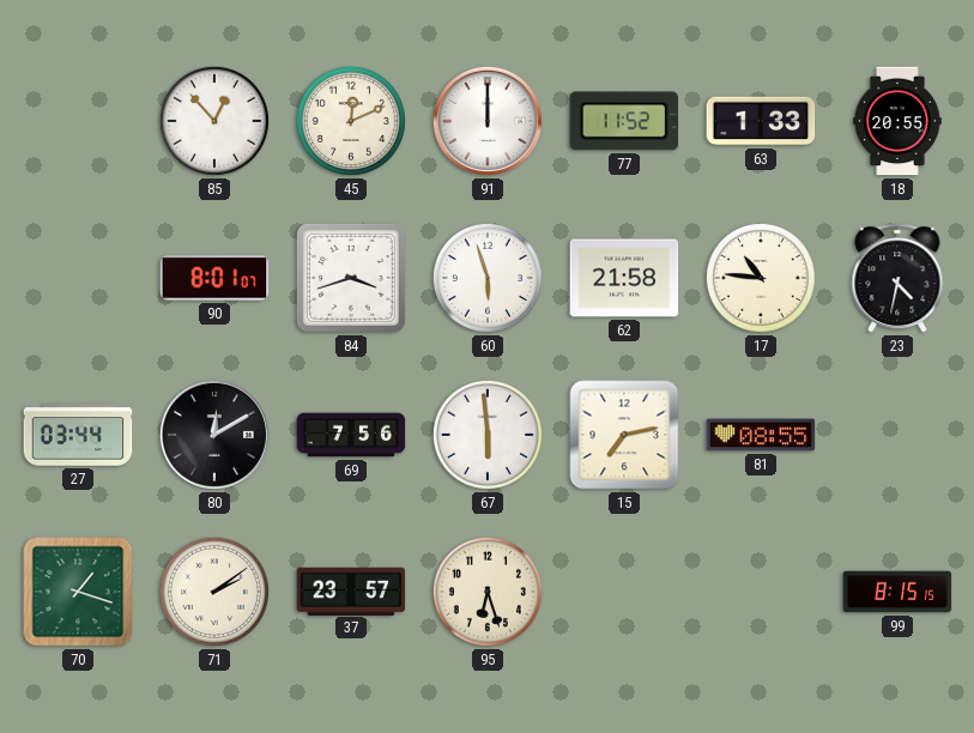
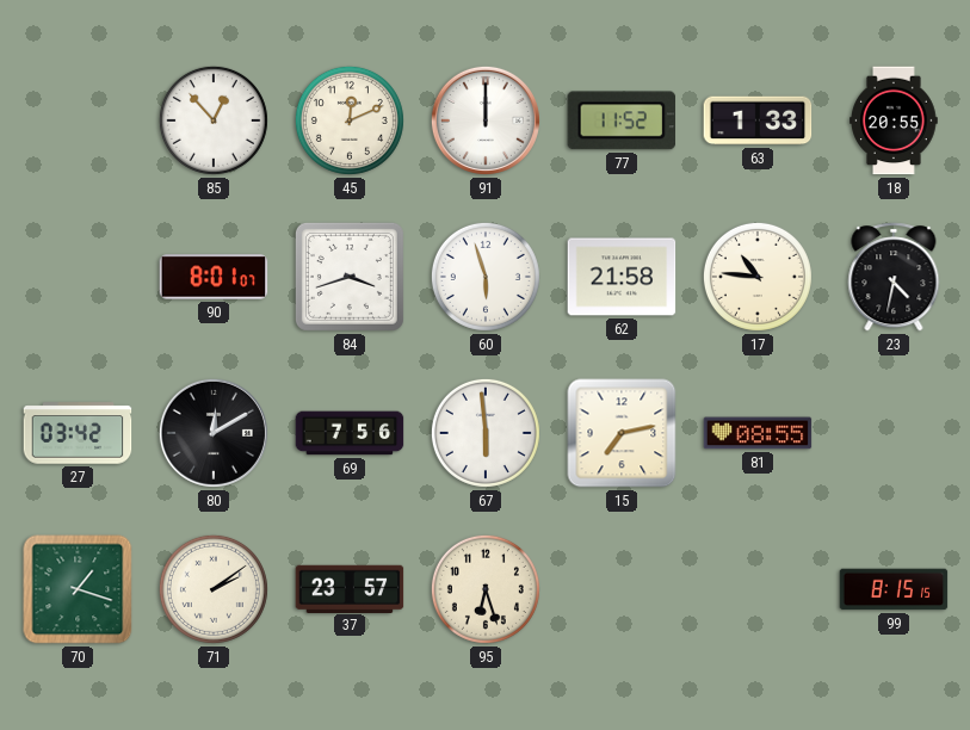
27: 03:44 -> 03:42 (78, 433)
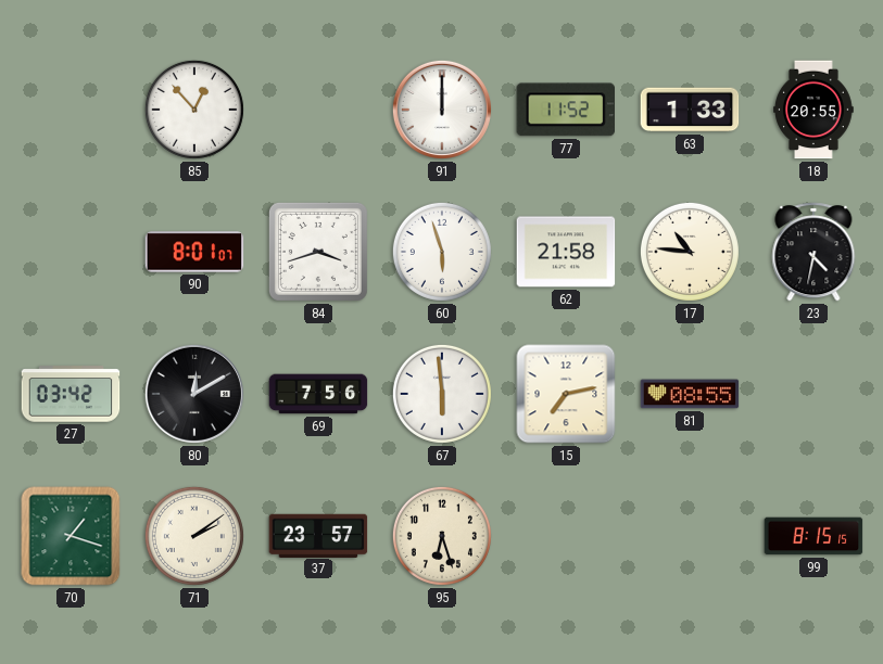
45: 12:11 -> none (350, 120)
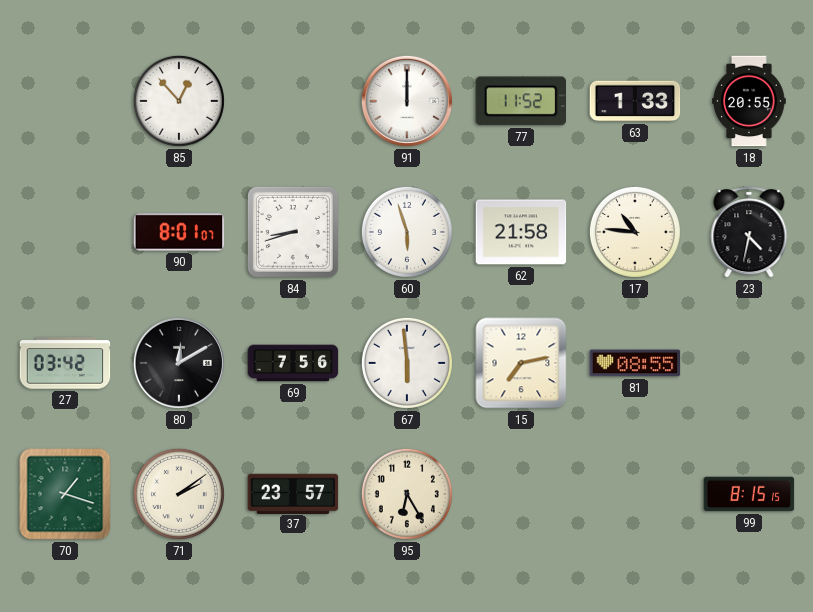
84: 3:42 -> 8:42 (293, 232)
95: 6:27 -> 6:25 (407, 494)
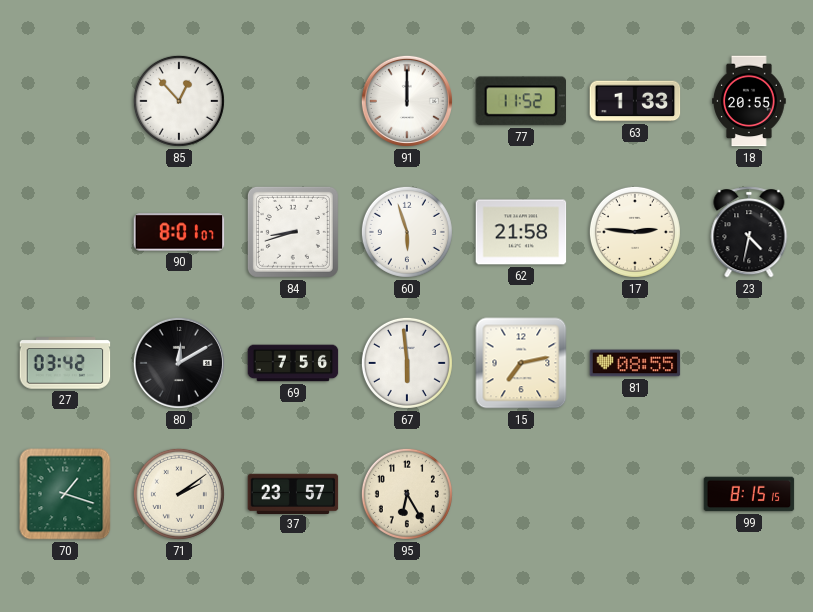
17: 10:46 -> 2:46 (635, 232)
